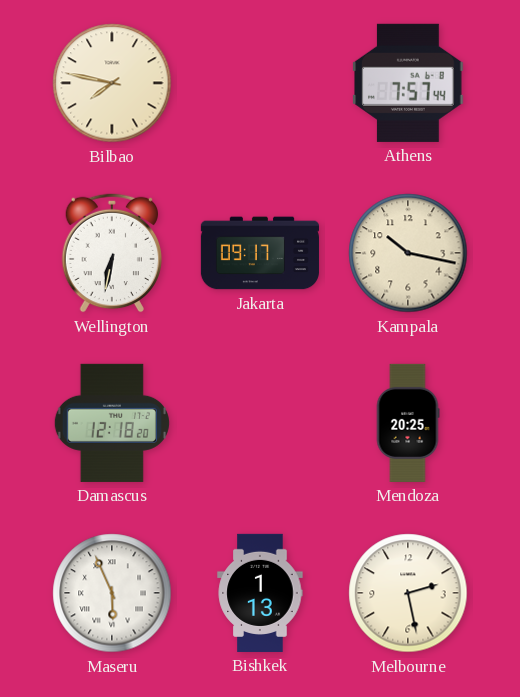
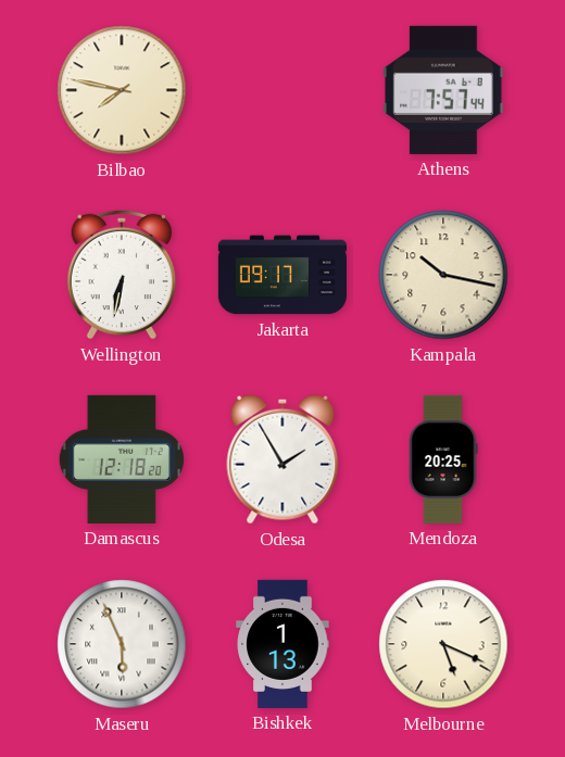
Odesa: none -> 1:55 (282, 459)
Melbourne: 2:28 -> 5:19 (443, 644)
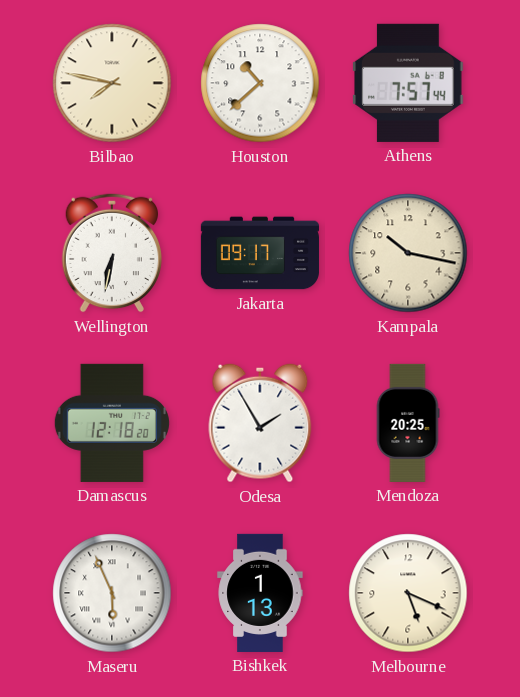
Houston: none -> 10:38 (260, 83)
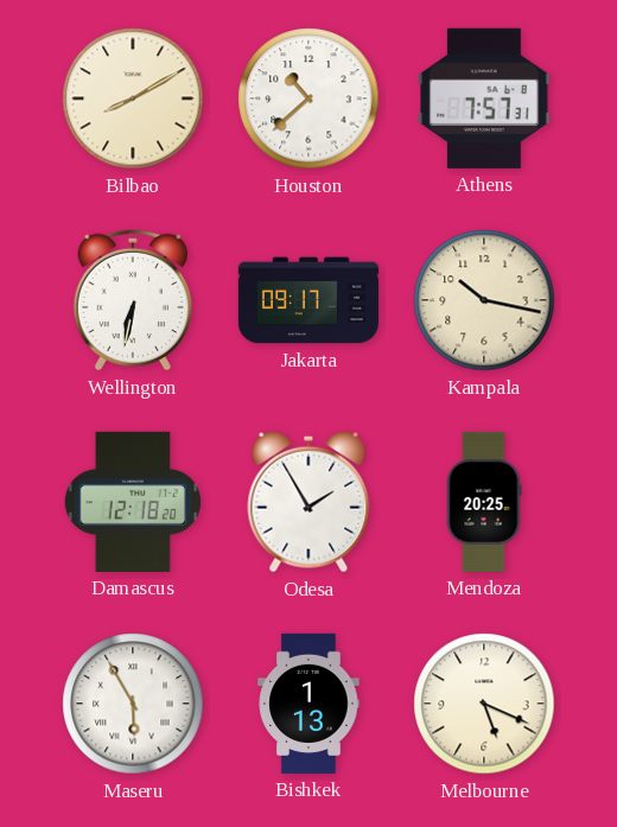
Bilbao: 7:47 -> 8:10 (133, 98)
Athens: 7:57:44 -> 7:57:31 (485, 98)
Maseru: 5:56 -> 5:55 (133, 704)
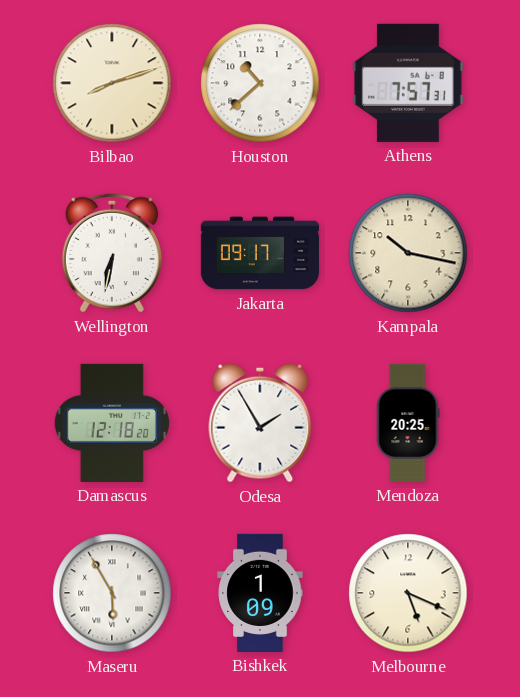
Bilbao: 8:10 -> 8:12 (112, 83)
Bishkek: 1:13 -> 1:09 (260, 593)
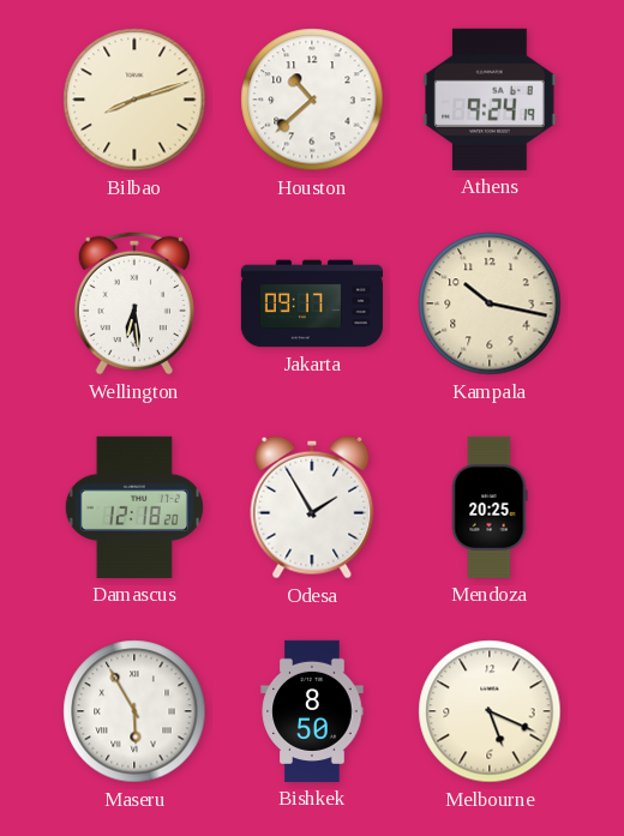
Athens: 7:57 -> 9:24 (491, 100)
Wellington: 6:32 -> 6:29 (133, 303)
Bishkek: 1:09 -> 8:50 (312, 711)
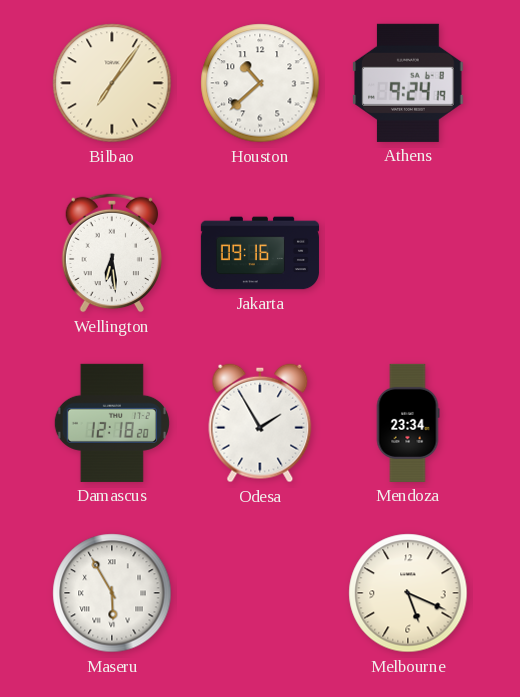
Bilbao: 8:12 -> 7:06 (112, 83)
Jakarta: 09:17 -> 09:16 (260, 253)
Kampala: 10:17 -> none (490, 303)
Mendoza: 20:25 -> 23:34 (408, 423)
Bishkek: 8:50 -> none (312, 711)
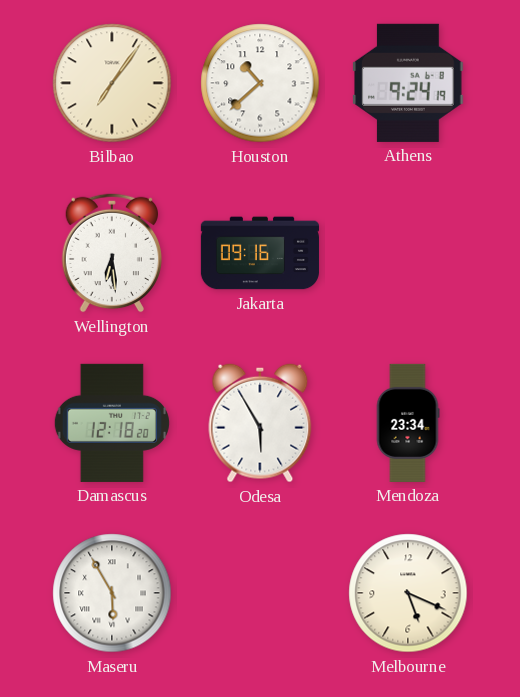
Odesa: 1:55 -> 5:55 (260, 423)
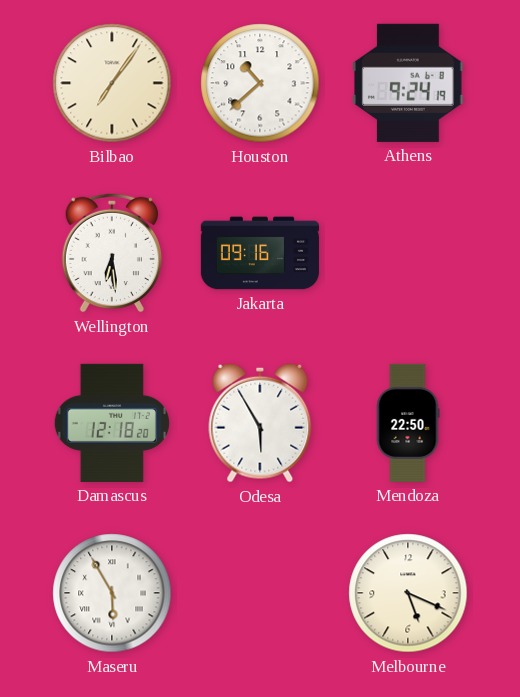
Mendoza: 23:34 -> 22:50 (408, 423)
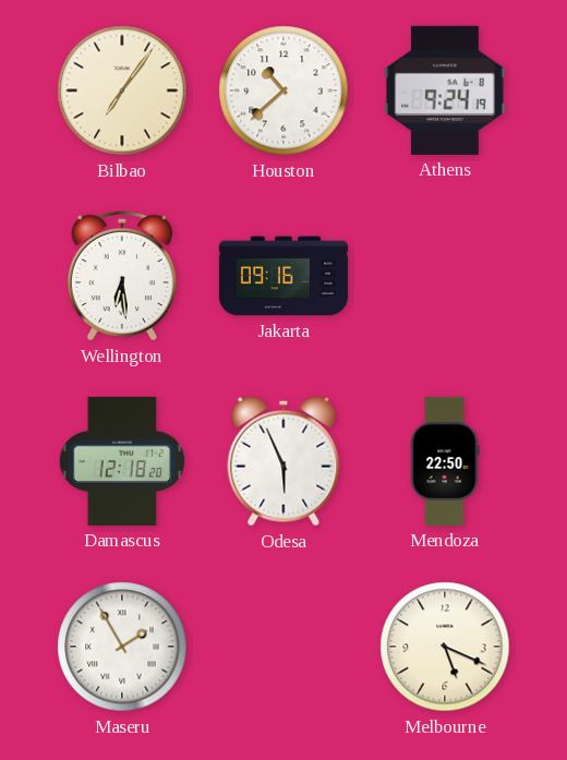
Odesa: 5:55 -> 5:56 (283, 461)
Maseru: 5:55 -> 1:55 (122, 647)
